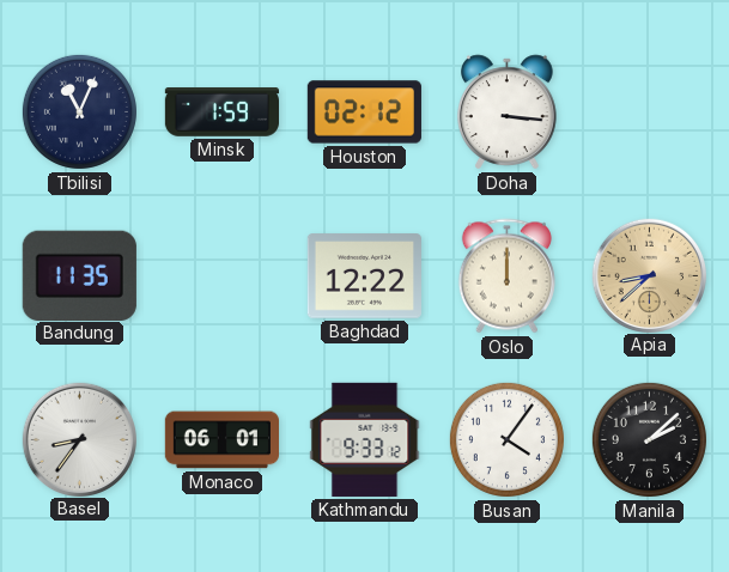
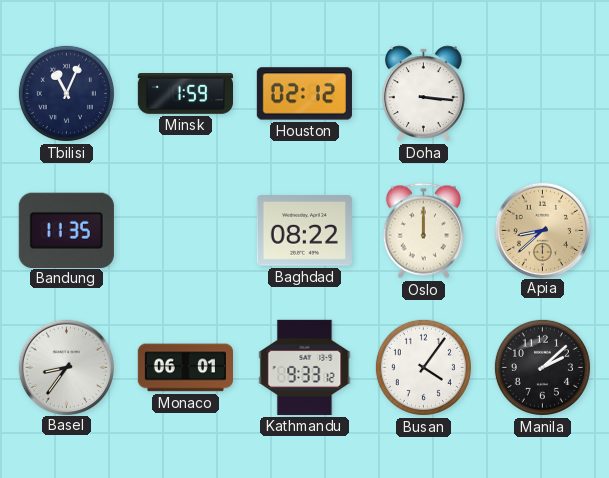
Baghdad: 12:22 -> 08:22 (304, 231)
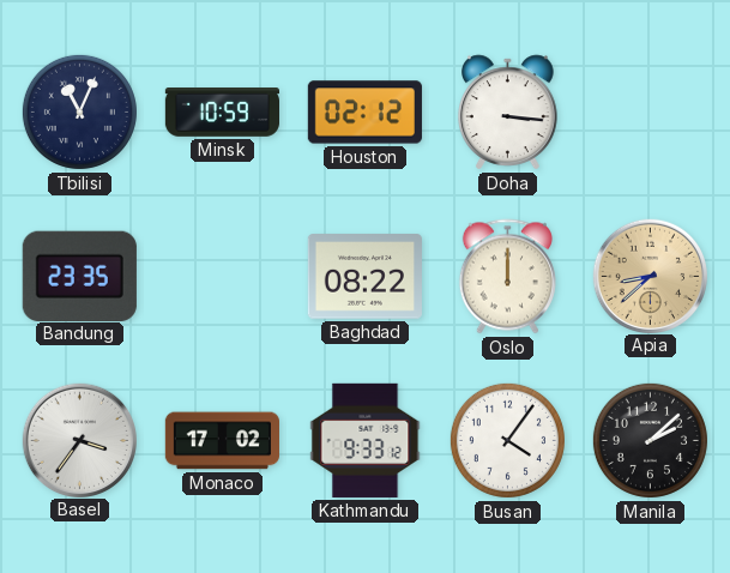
Minsk: 1:59 -> 10:59 (222, 113)
Bandung: 11:35 -> 23:35 (79, 276)
Basel: 8:36 -> 3:36 (79, 440)
Monaco: 06:01 -> 17:02 (222, 441)
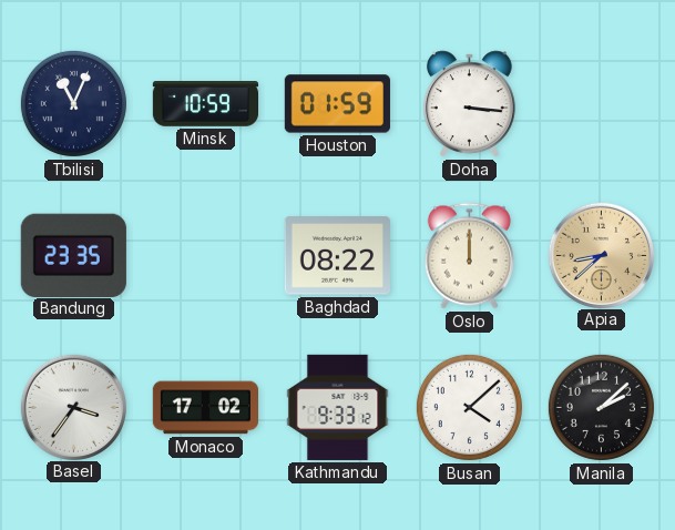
Houston: 02:12 -> 01:59 (337, 104)
Busan: 4:06 -> 4:08 (469, 407)
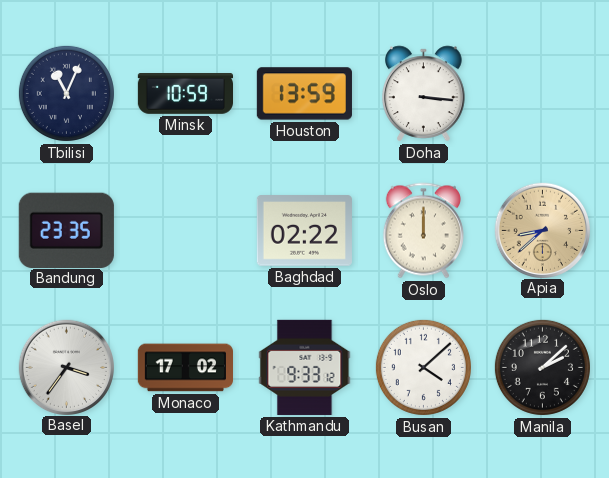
Houston: 01:59 -> 13:59 (304, 94)
Baghdad: 08:22 -> 02:22 (304, 231)
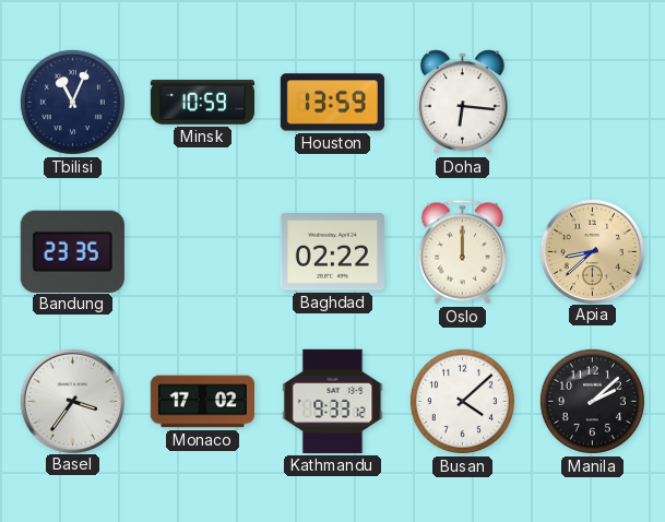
Doha: 3:16 -> 6:16 (463, 103)
